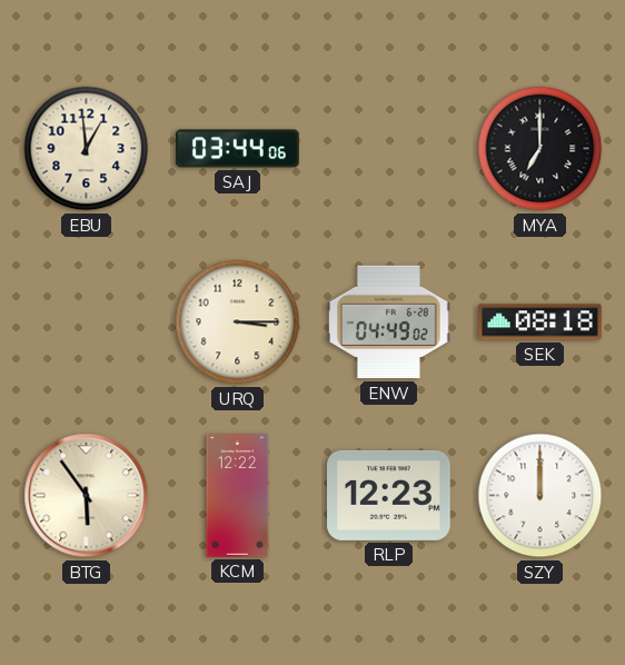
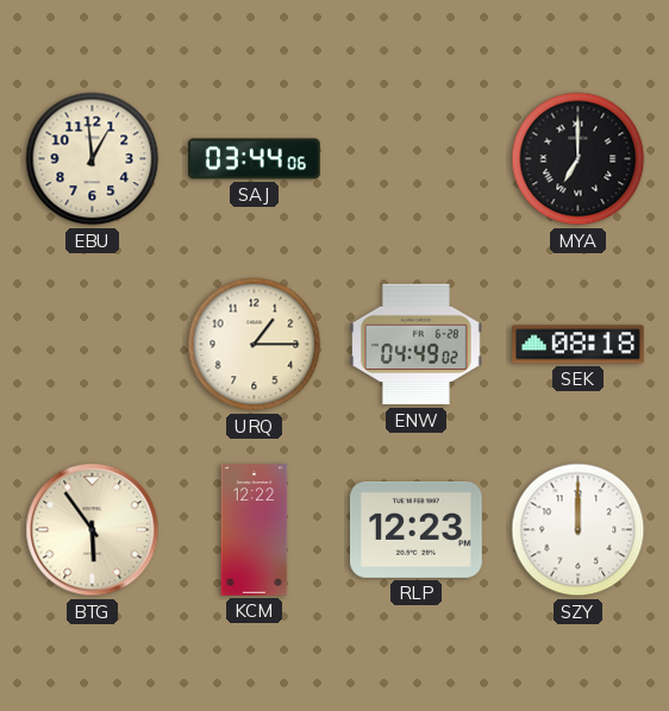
URQ: 3:15 -> 1:15 (255, 345)
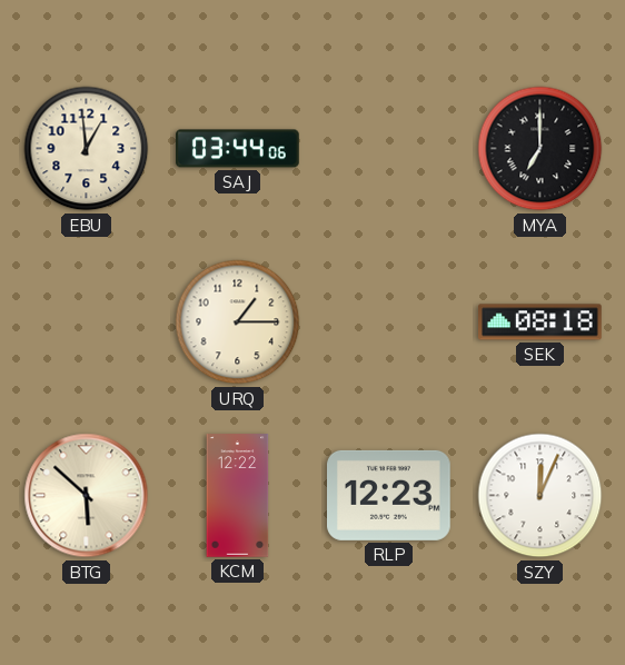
ENW: 04:49 -> none (417, 345)
BTG: 5:54 -> 5:52 (87, 496)
SZY: 12:00 -> 12:04 (540, 496)
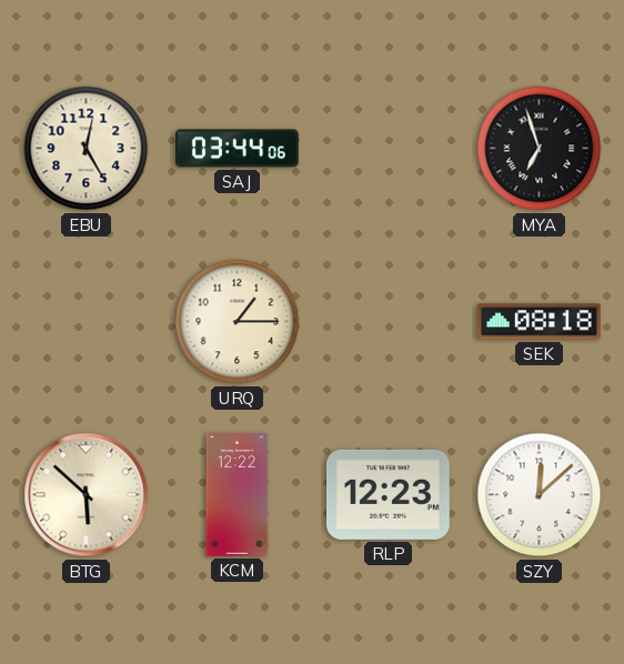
EBU: 12:59 -> 12:25 (87, 149)
MYA: 7:00 -> 6:57 (540, 149)
SZY: 12:04 -> 12:08 (540, 495)
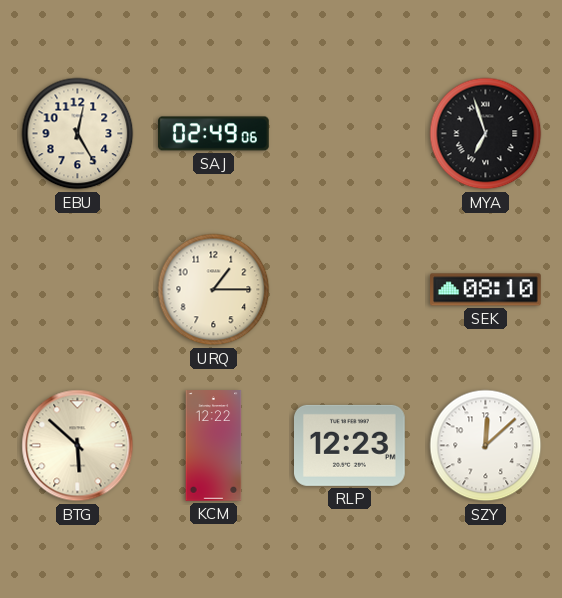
SAJ: 03:44 -> 02:49 (214, 134)
SEK: 08:18 -> 08:10 (486, 290)
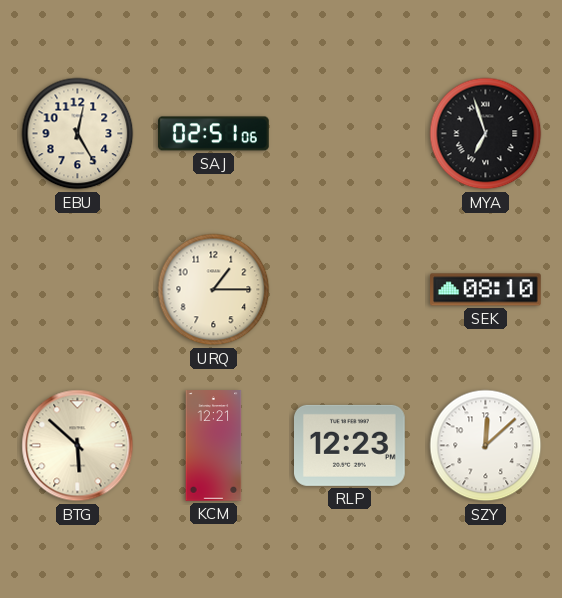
SAJ: 02:49 -> 02:51 (214, 134)
KCM: 12:22 -> 12:21 (214, 446)
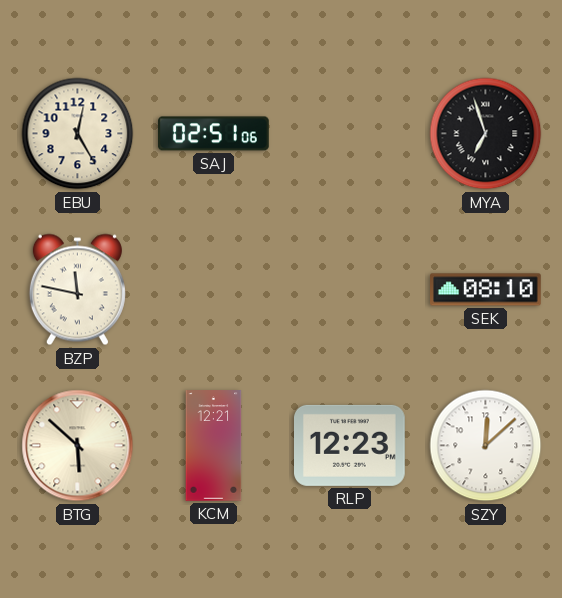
BZP: none -> 11:47 (77, 290)
URQ: 1:15 -> none (214, 290)
